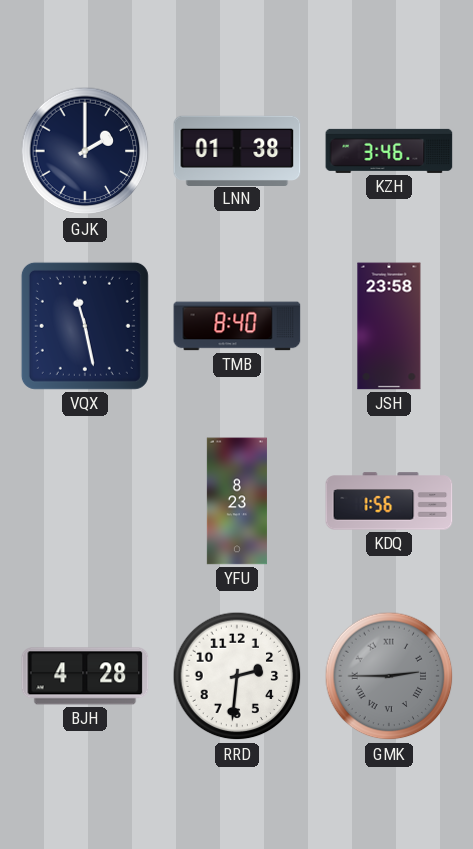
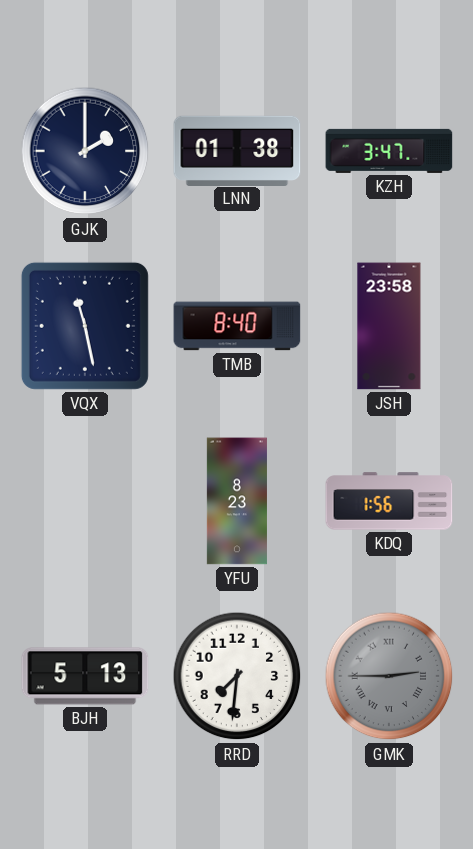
KZH: 3:46 -> 3:47 (389, 151)
BJH: 4:28 -> 5:13 (85, 676)
RRD: 2:31 -> 7:31 (237, 676)
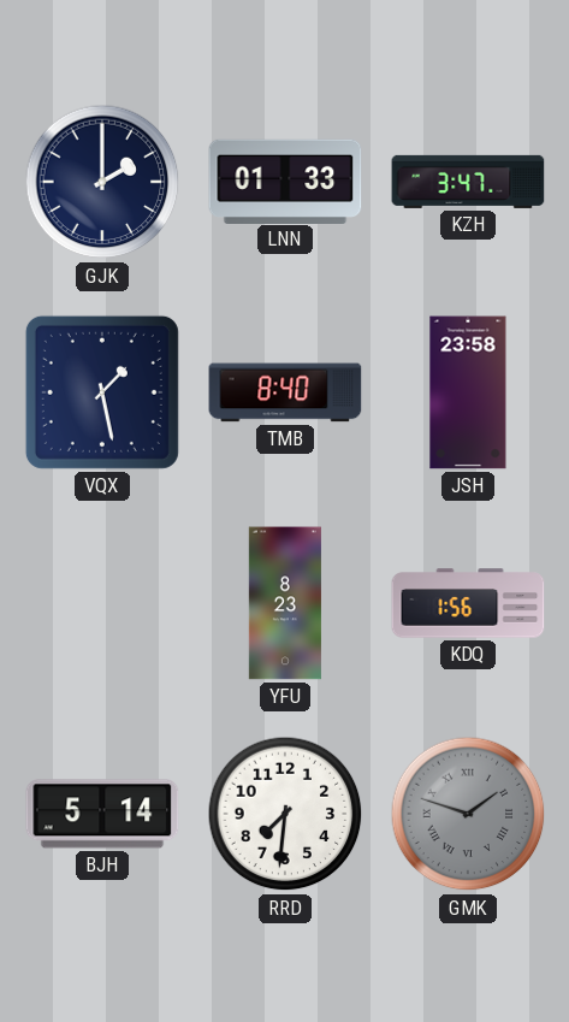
LNN: 01:38 -> 01:33 (285, 181)
VQX: 11:28 -> 1:28 (102, 392)
BJH: 5:13 -> 5:14 (102, 814)
GMK: 2:45 -> 1:48 (468, 814)
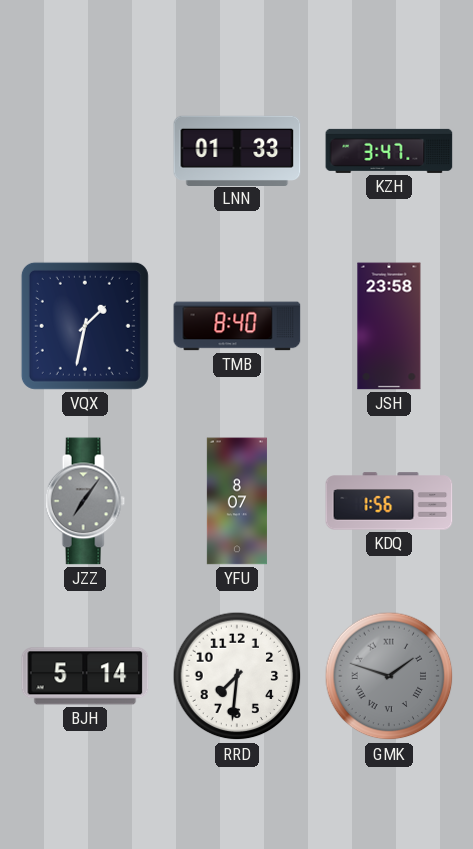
GJK: 2:00 -> none (102, 182)
VQX: 1:28 -> 1:32 (85, 326)
JZZ: none -> 7:06 (85, 501)
YFU: 8:23 -> 8:07 (237, 501)
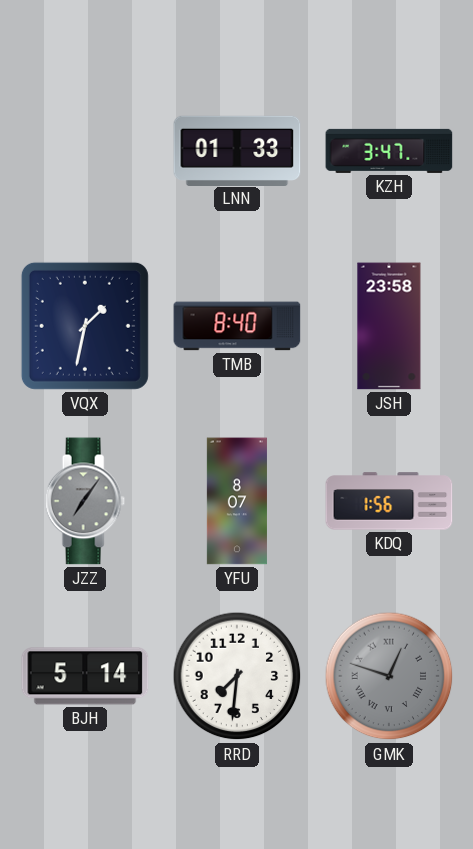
GMK: 1:48 -> 12:48 (389, 676)
